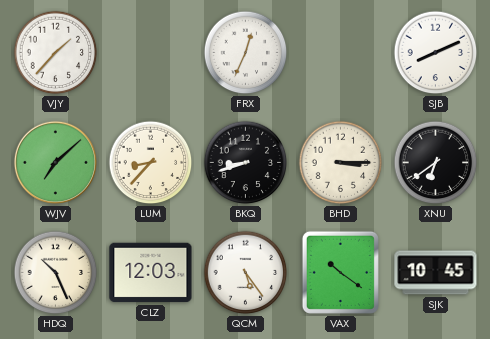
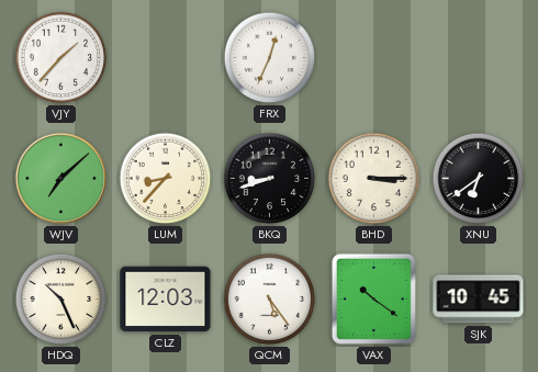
SJB: 8:11 -> none (436, 53)
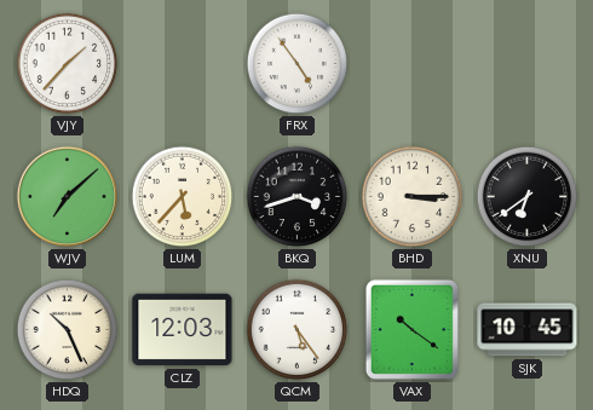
FRX: 12:34 -> 4:54 (298, 64)
LUM: 8:37 -> 5:37 (183, 197)
BKQ: 8:42 -> 3:42 (298, 197)
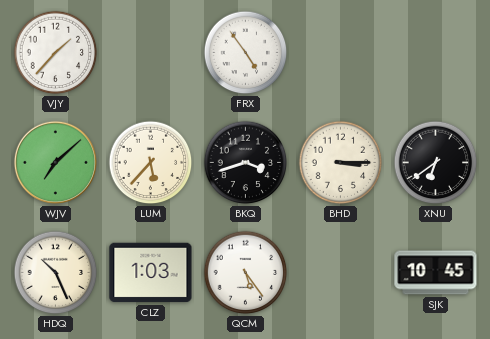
CLZ: 12:03 -> 1:03 (151, 273)
VAX: 10:21 -> none (411, 329)
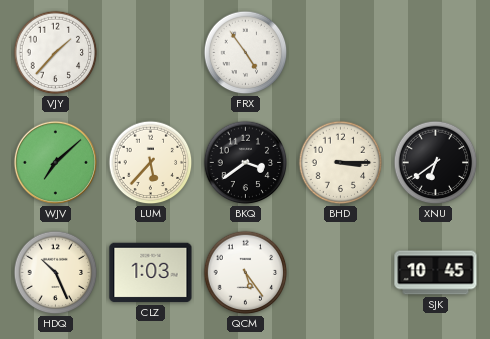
BKQ: 3:42 -> 3:39 (246, 163)
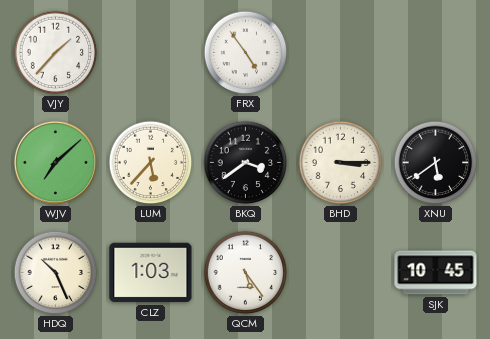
XNU: 6:39 -> 5:39 (436, 163)
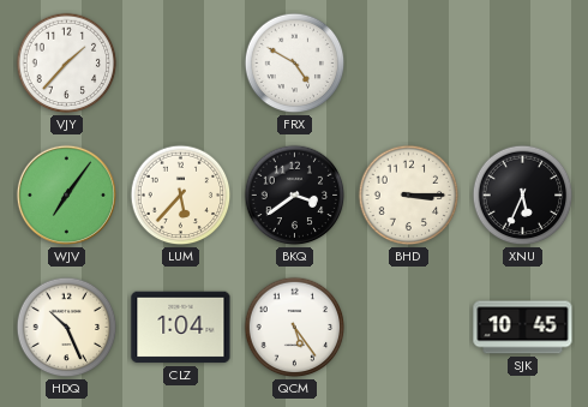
FRX: 4:54 -> 4:50 (295, 64)
WJV: 7:08 -> 7:06 (66, 194)
XNU: 5:39 -> 5:34 (523, 196)
CLZ: 1:03 -> 1:04 (181, 328)
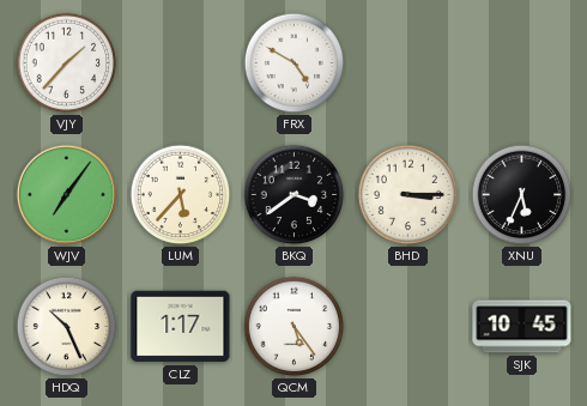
CLZ: 1:04 -> 1:17 (181, 327)
